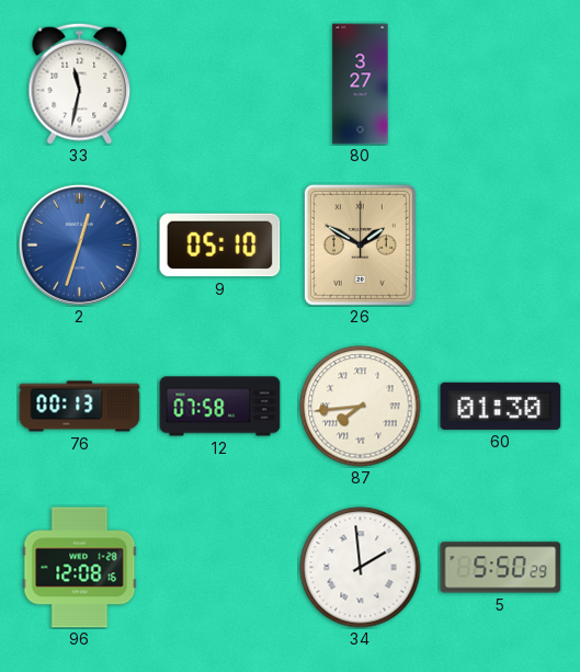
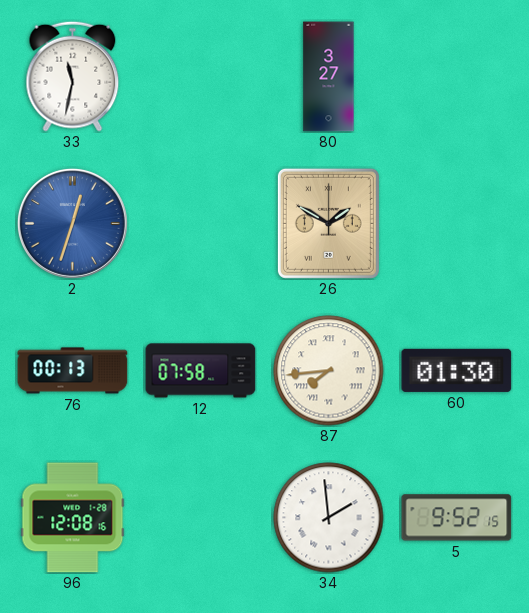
9: 05:10 -> none (220, 246)
5: 5:50 -> 9:52 (457, 518)
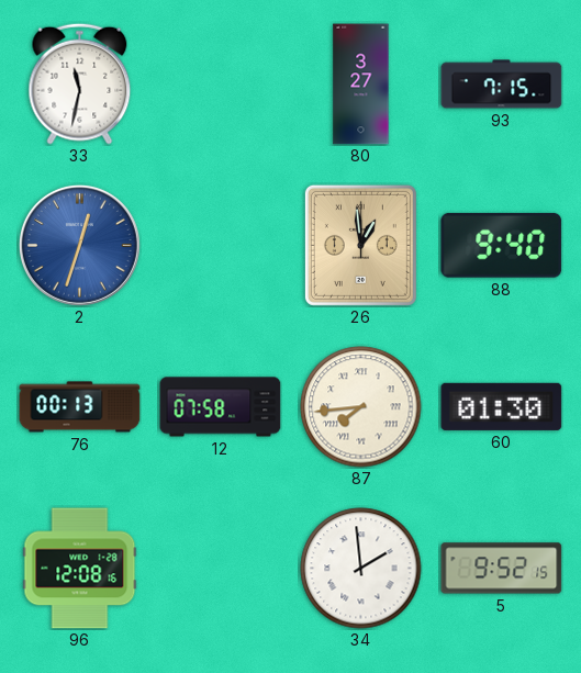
93: none -> 7:15 (502, 85)
26: 1:50 -> 12:59 (360, 245)
88: none -> 9:40 (502, 245)
